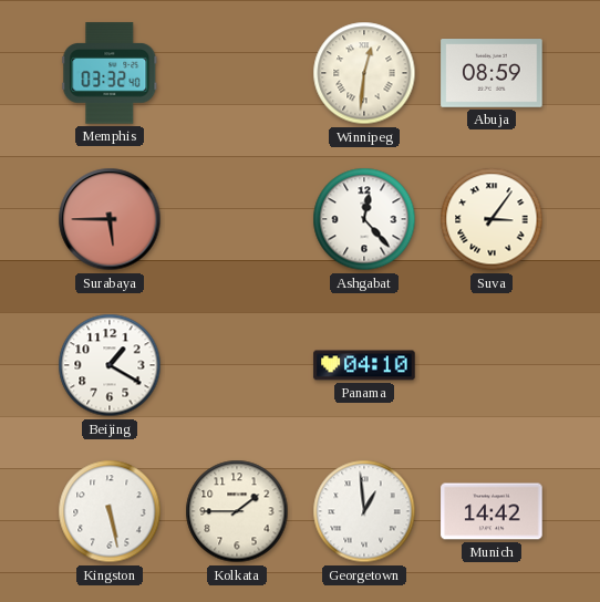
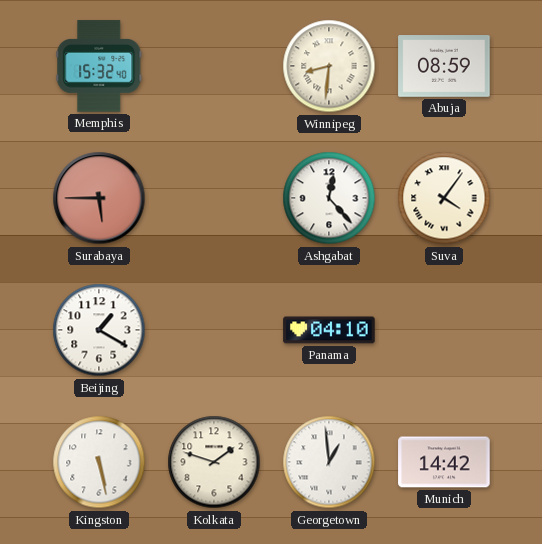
Memphis: 03:32 -> 15:32 (99, 66)
Winnipeg: 12:31 -> 8:31 (329, 66)
Suva: 3:06 -> 4:06 (444, 198)
Kolkata: 1:45 -> 1:48 (214, 462)
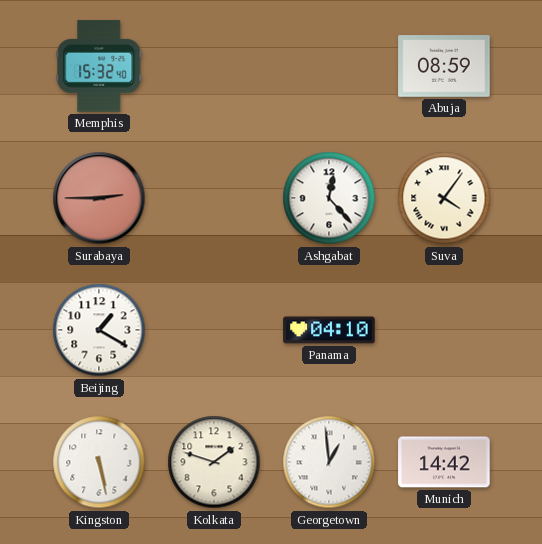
Winnipeg: 8:31 -> none (329, 66)
Surabaya: 5:45 -> 2:45 (99, 198)
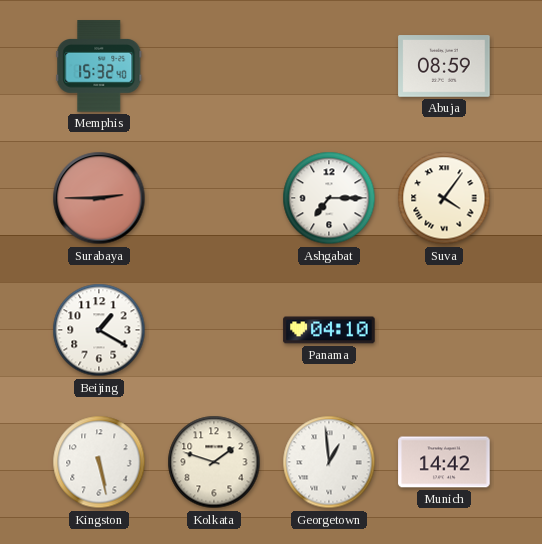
Ashgabat: 12:23 -> 7:15 (329, 198)
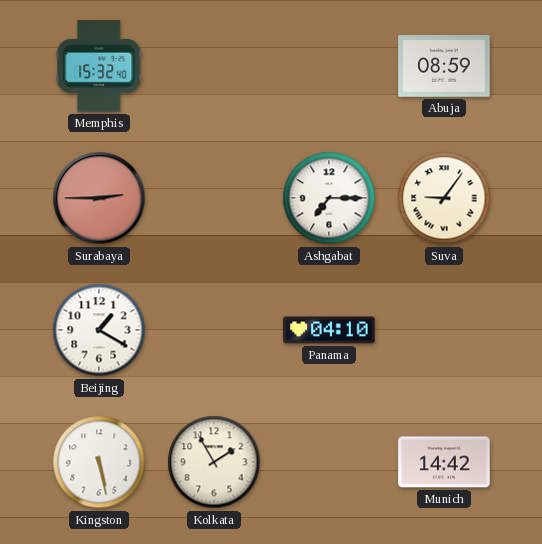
Suva: 4:06 -> 9:06 (444, 198)
Kolkata: 1:48 -> 1:55 (214, 462)
Georgetown: 12:59 -> none (329, 462)
